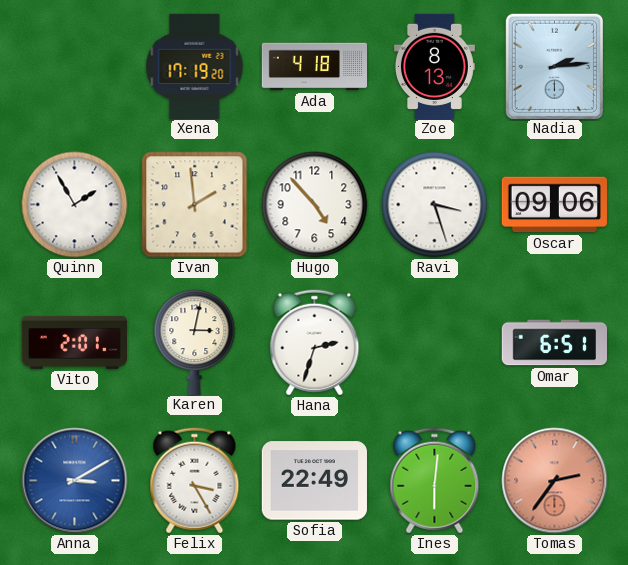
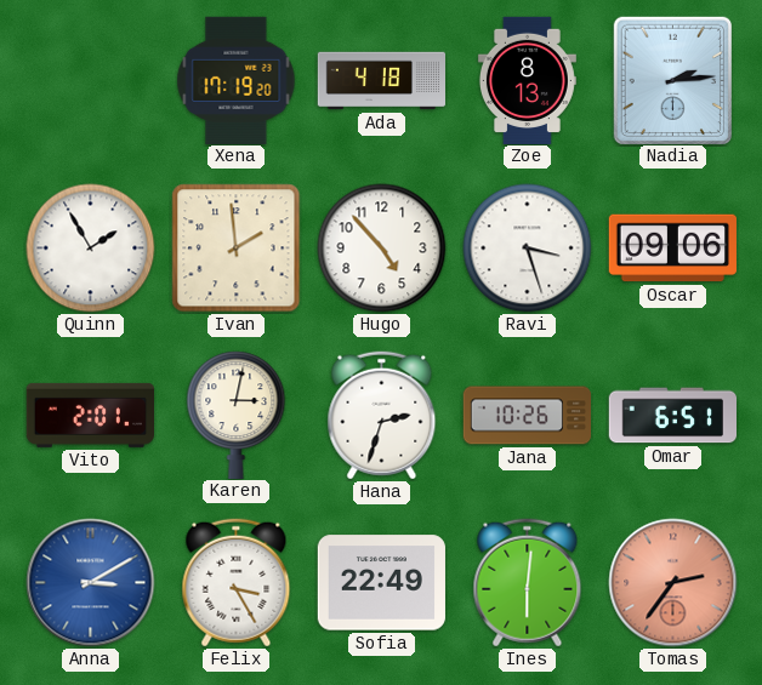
Jana: none -> 10:26 (527, 416)
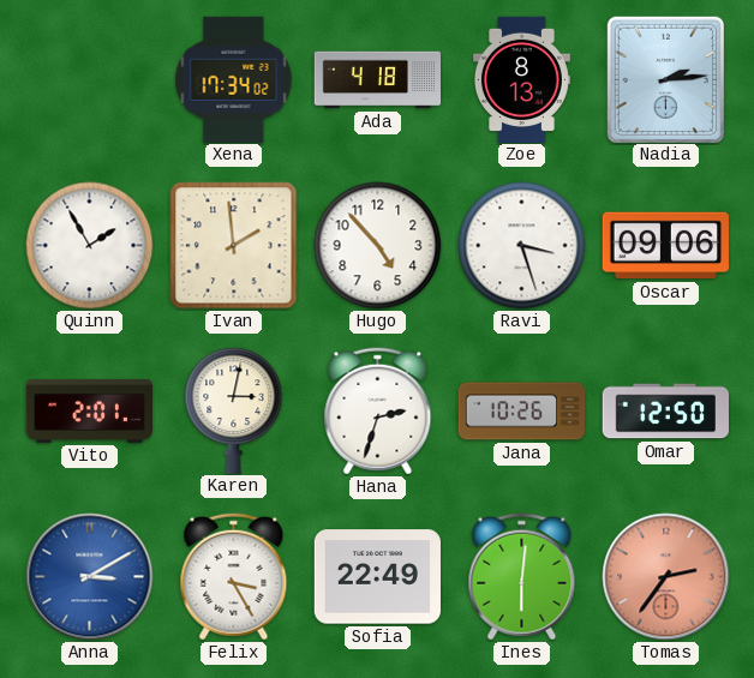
Xena: 17:19 -> 17:34 (234, 79)
Omar: 6:51 -> 12:50 (665, 412)
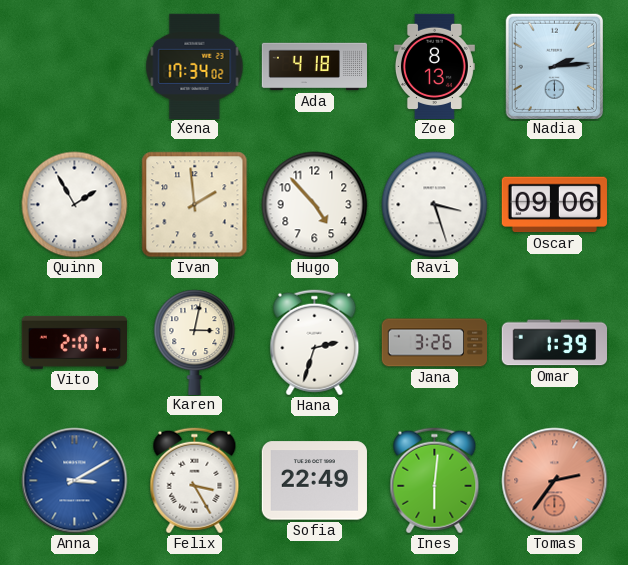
Jana: 10:26 -> 3:26 (434, 343)
Omar: 12:50 -> 1:39 (554, 343)
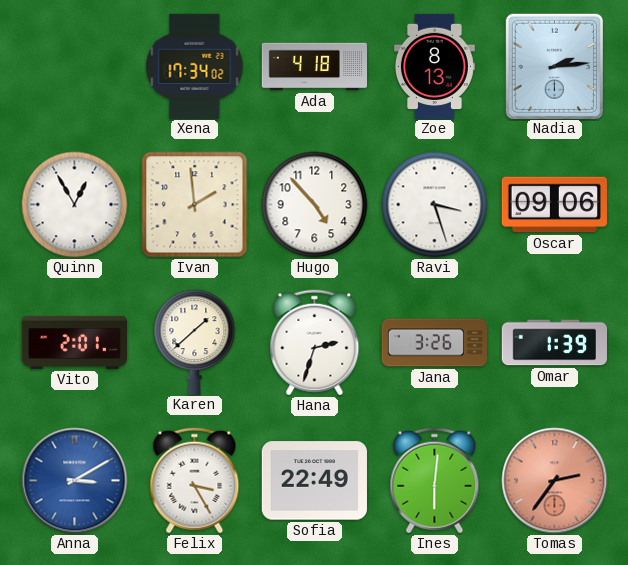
Quinn: 1:55 -> 12:55 (75, 205)
Karen: 3:02 -> 1:38 (195, 342)
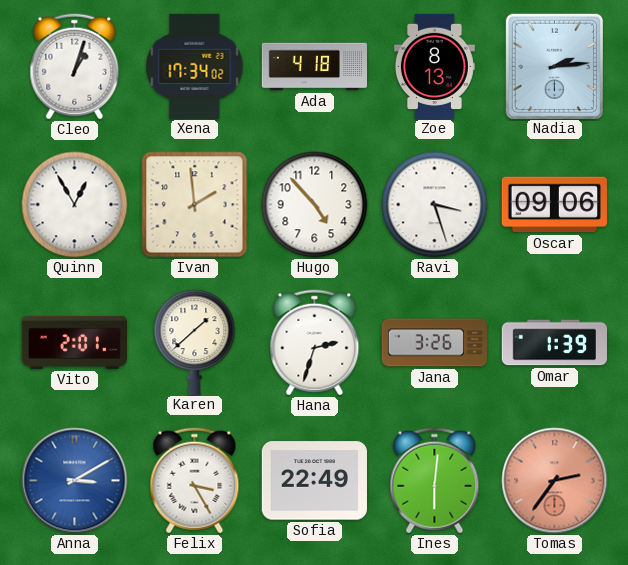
Cleo: none -> 1:03 (75, 67)
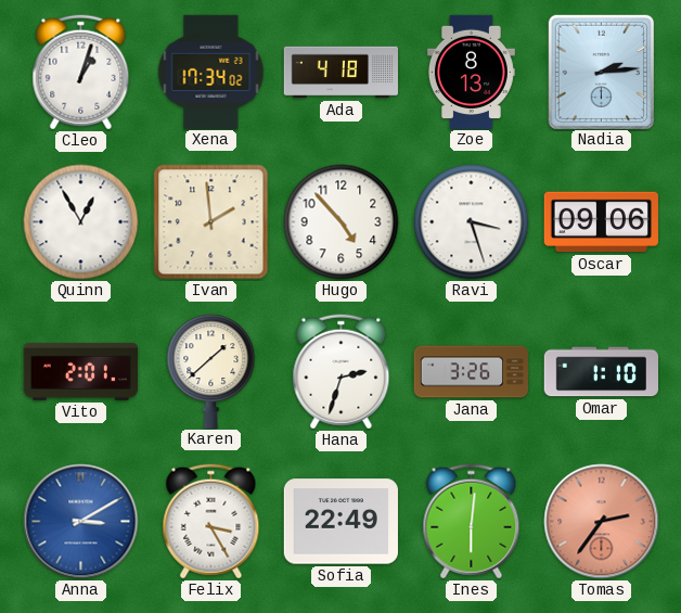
Omar: 1:39 -> 1:10 (601, 372)
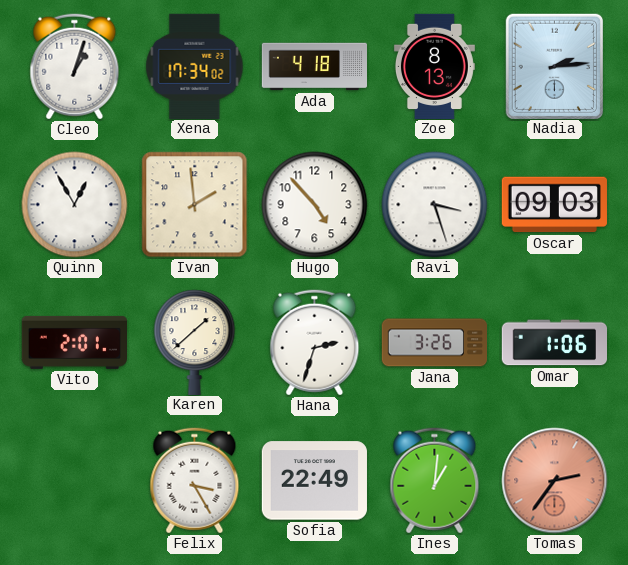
Oscar: 09:06 -> 09:03 (554, 205)
Omar: 1:10 -> 1:06 (554, 343)
Anna: 3:10 -> none (81, 522)
Ines: 6:01 -> 1:01 (435, 481)
